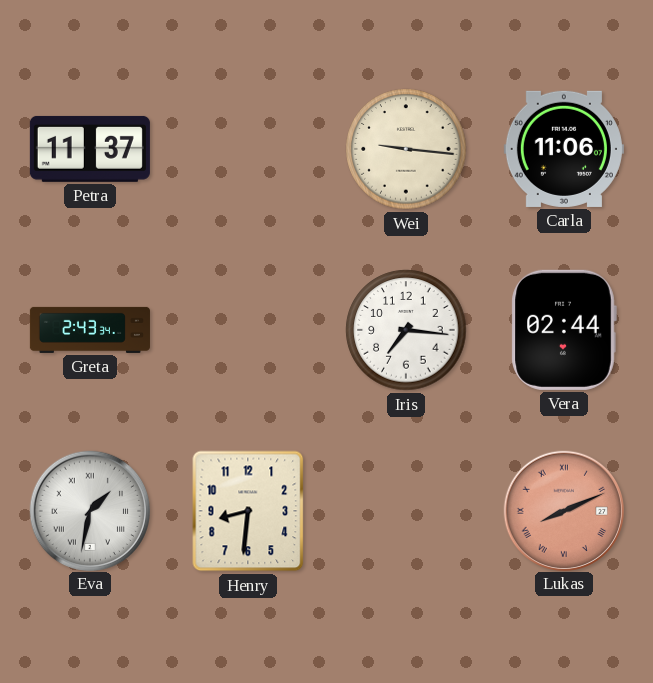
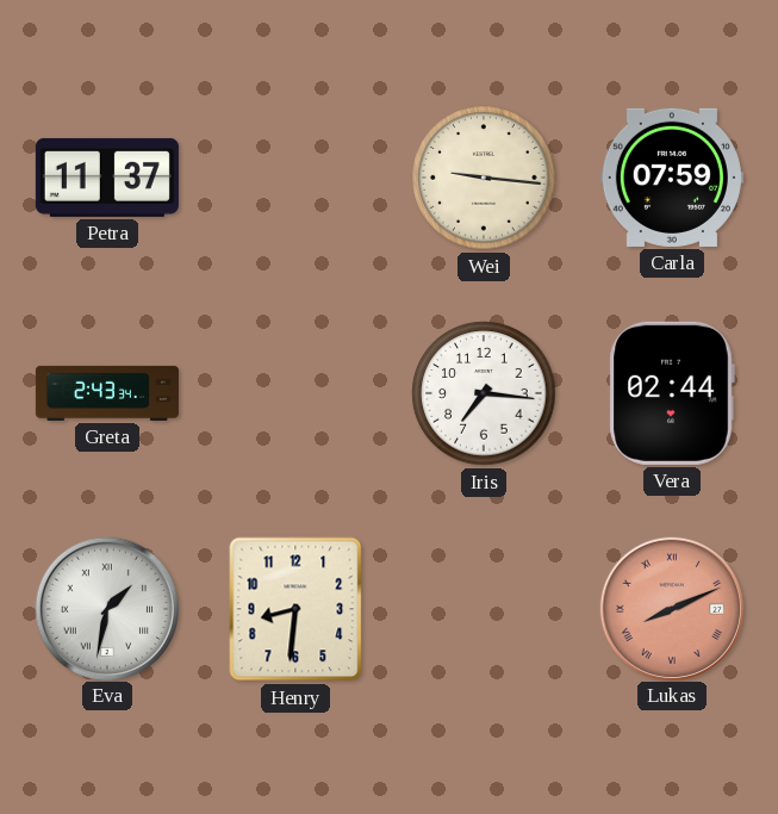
Carla: 11:06 -> 07:59 (672, 178)
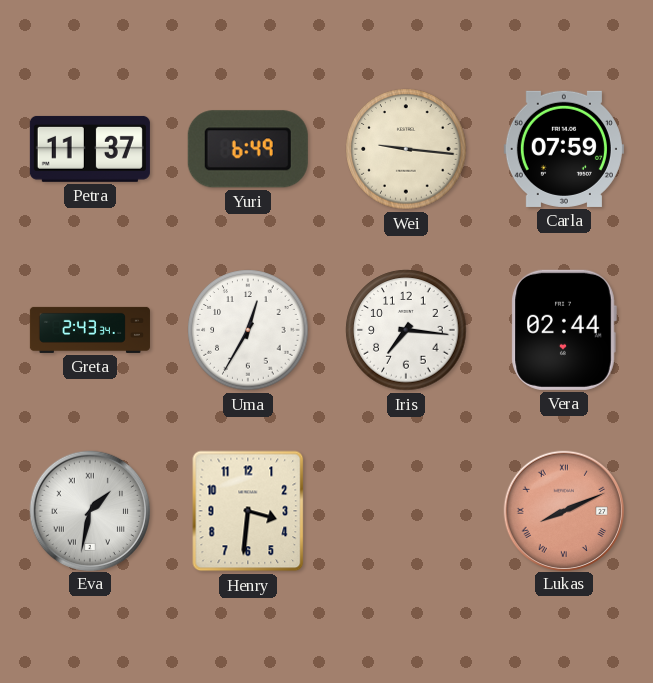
Yuri: none -> 6:49 (248, 149)
Uma: none -> 12:35 (248, 330)
Henry: 8:31 -> 3:31 (248, 511)
